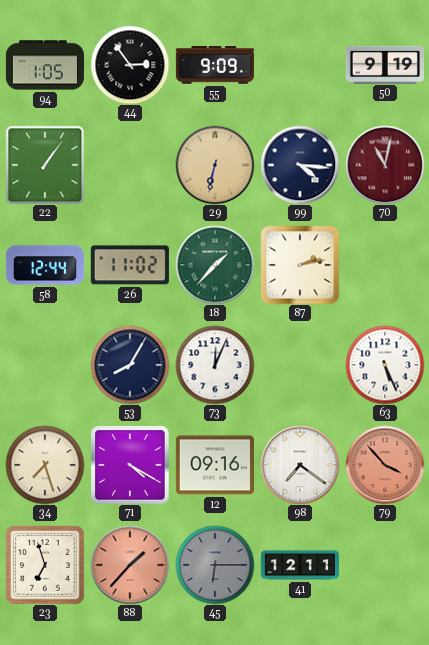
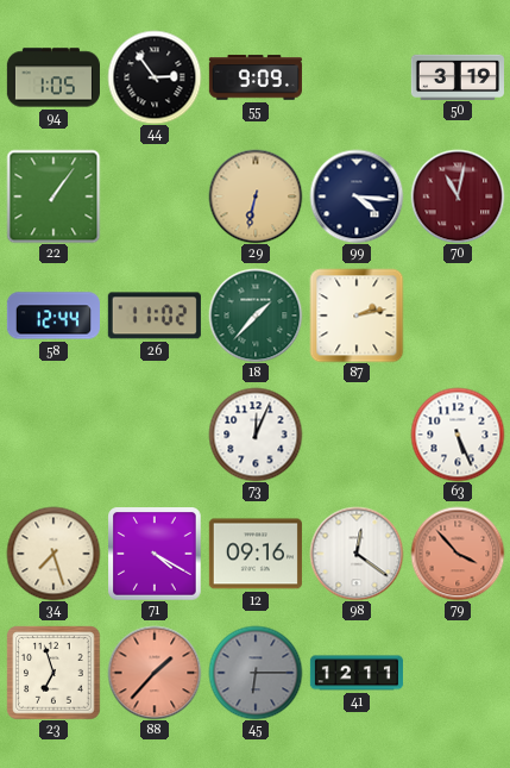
50: 9:19 -> 3:19 (458, 76)
53: 8:05 -> none (130, 365)
98: 7:21 -> 12:21 (357, 554)
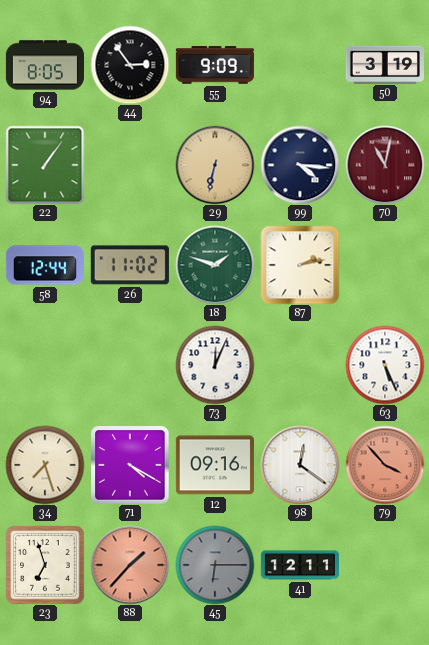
94: 1:05 -> 8:05 (45, 65)
18: 1:37 -> 1:48 (215, 265)
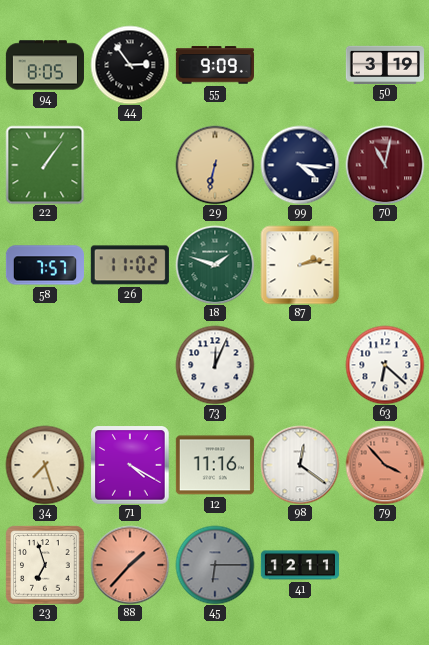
58: 12:44 -> 7:57 (45, 265)
63: 5:26 -> 6:22 (385, 365)
12: 09:16 -> 11:16 (215, 465)
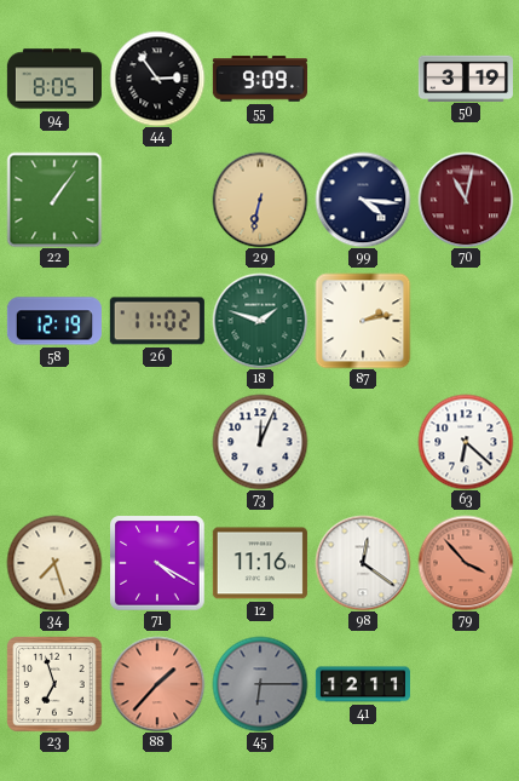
58: 7:57 -> 12:19 (54, 321)
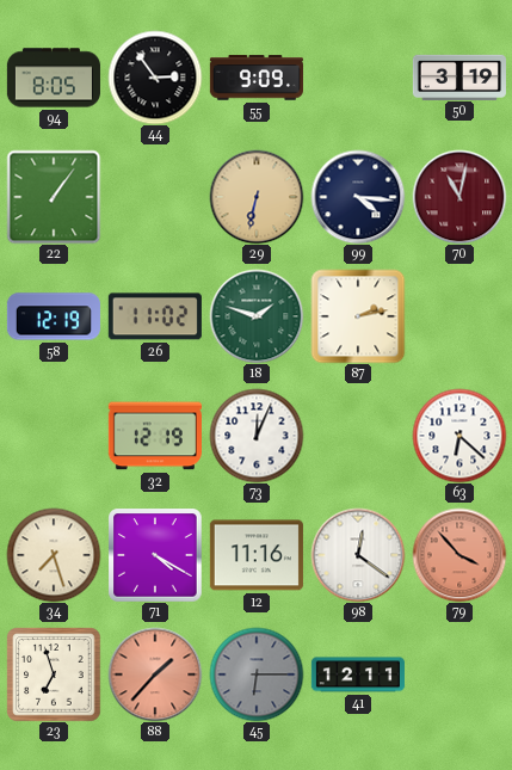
32: none -> 12:19 (155, 436)
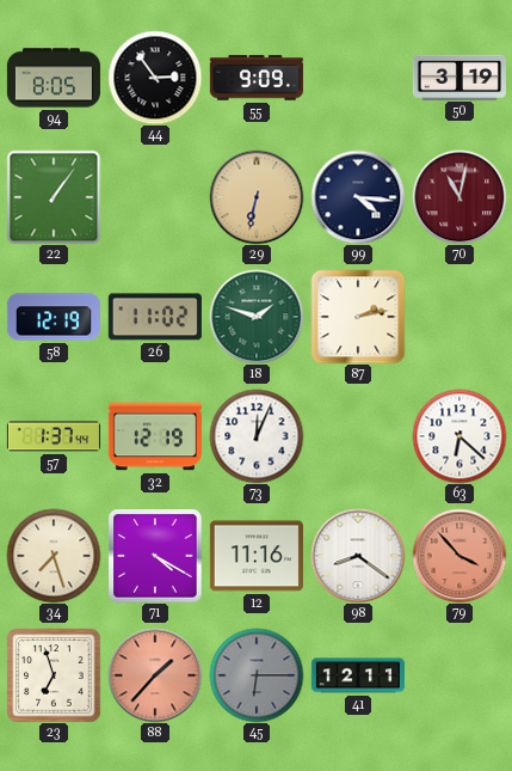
57: none -> 1:37 (54, 436)
98: 12:21 -> 8:21 (358, 556)
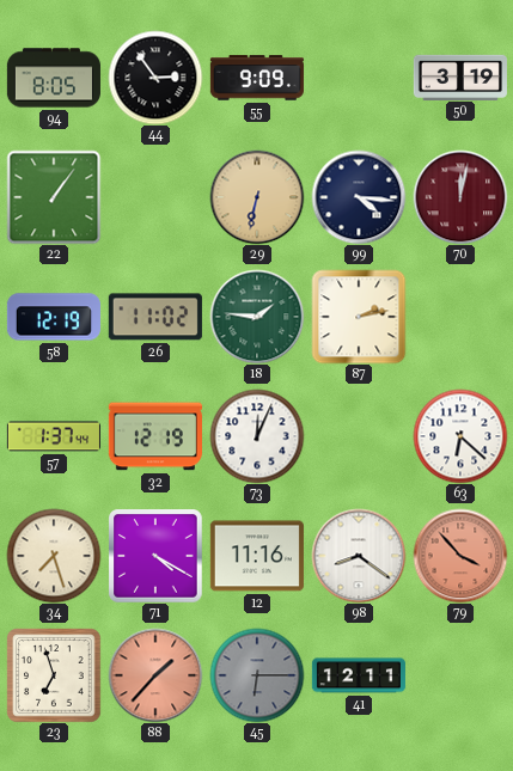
70: 11:02 -> 12:02 (460, 197)
18: 1:48 -> 1:46 (257, 317)
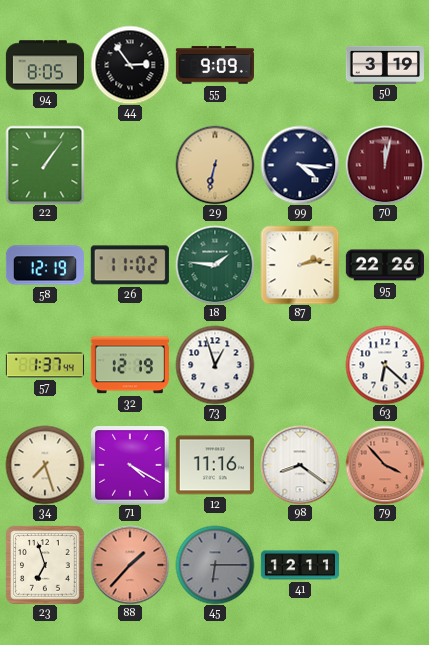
95: none -> 22:26 (385, 265)
73: 12:04 -> 12:57 (215, 365)
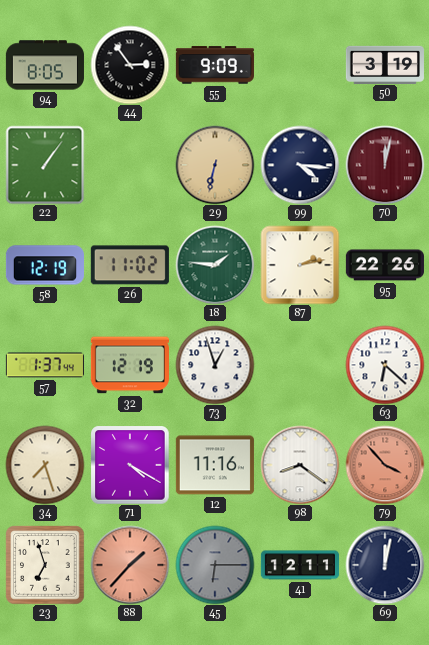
69: none -> 12:02 (385, 565)
